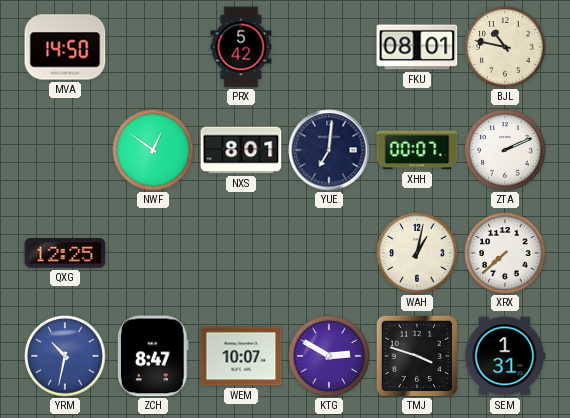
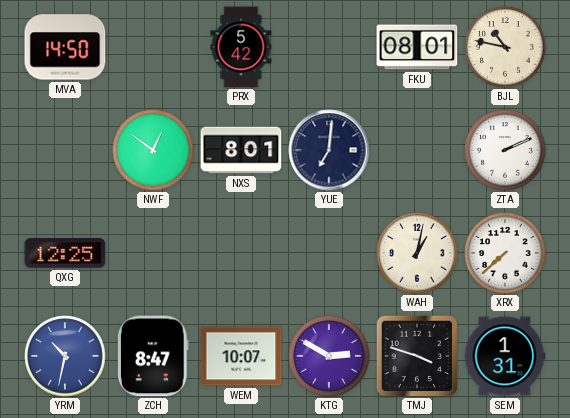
XHH: 00:07 -> none (417, 150)
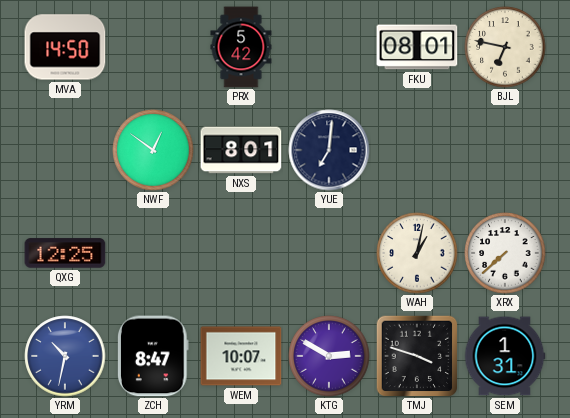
BJL: 10:47 -> 6:47 (505, 47)
ZTA: 2:11 -> none (505, 150)
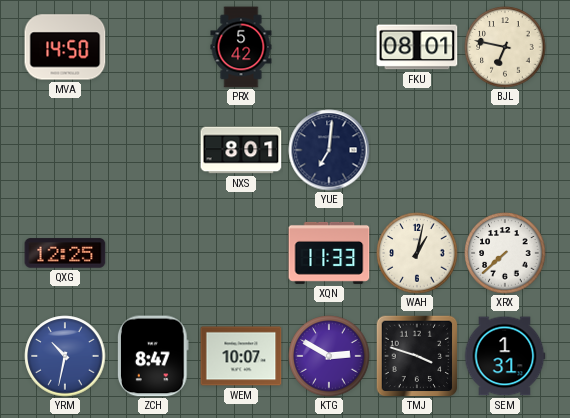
NWF: 12:51 -> none (153, 150)
XQN: none -> 11:33 (329, 253)
